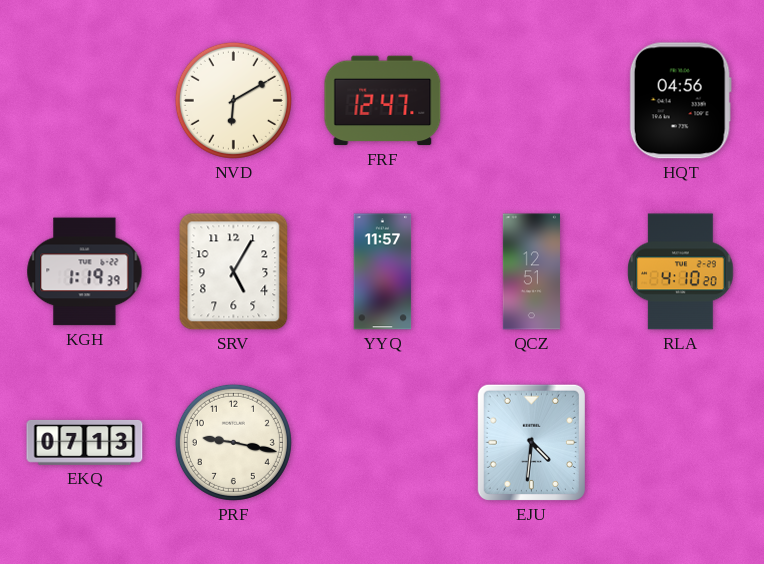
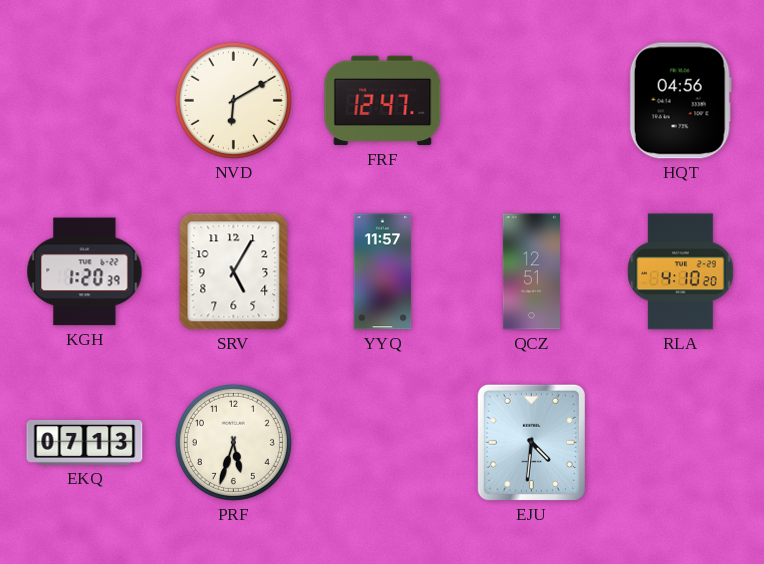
KGH: 1:19 -> 1:20 (85, 272)
PRF: 9:17 -> 5:33 (233, 442)
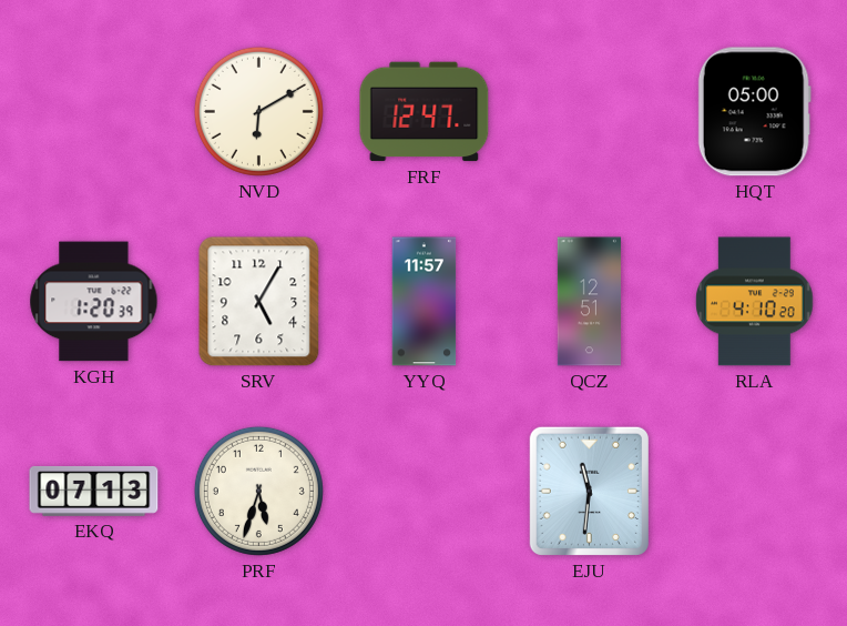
HQT: 04:56 -> 05:00 (754, 112)
EJU: 4:31 -> 11:31 (589, 491)
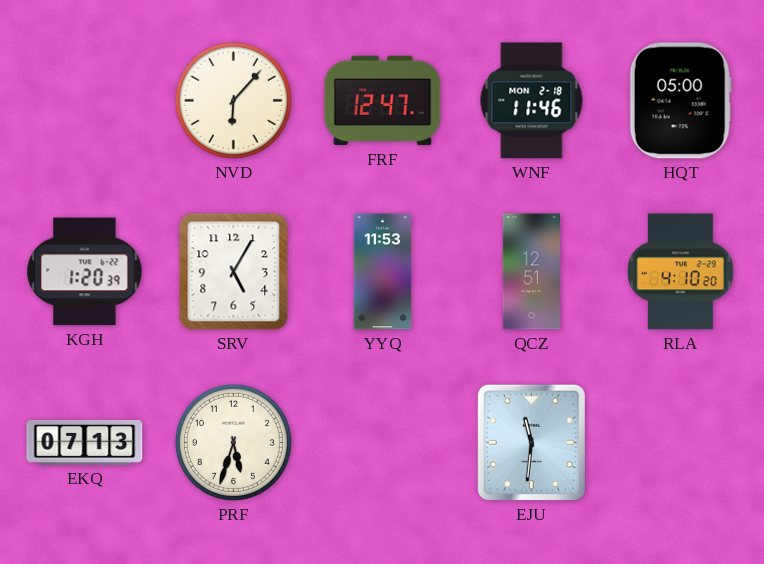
NVD: 6:10 -> 6:07 (233, 100)
WNF: none -> 11:46 (532, 101)
YYQ: 11:57 -> 11:53 (383, 272)
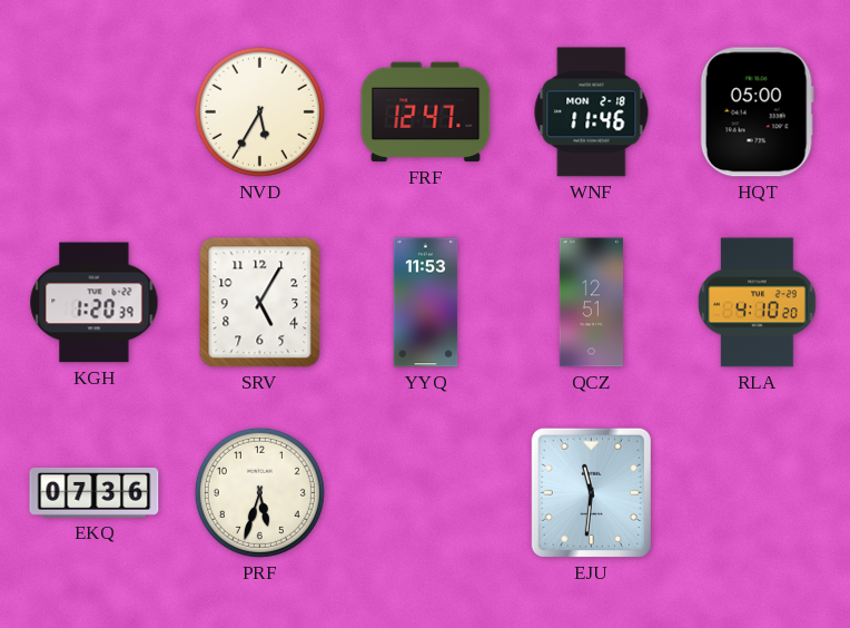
NVD: 6:07 -> 5:35 (259, 111)
EKQ: 07:13 -> 07:36 (95, 492)
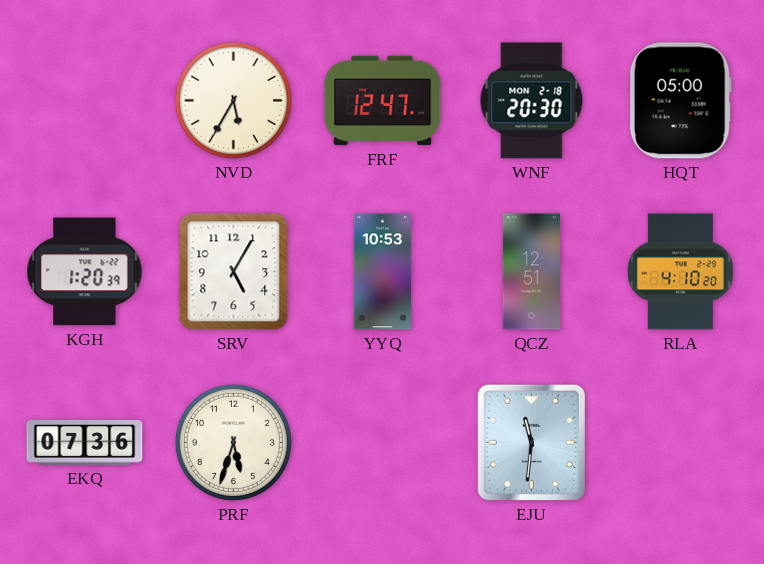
WNF: 11:46 -> 20:30 (532, 101)
YYQ: 11:53 -> 10:53 (383, 272)
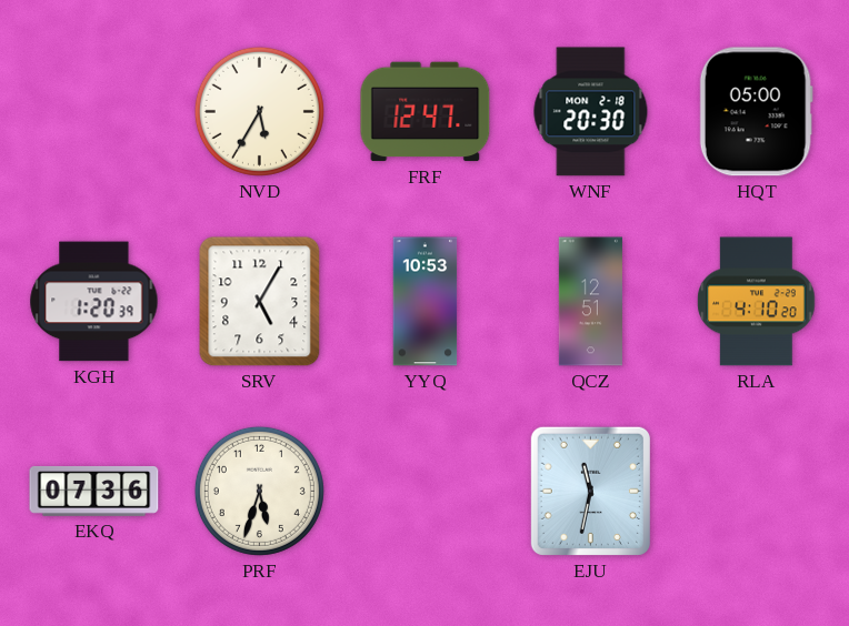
EJU: 11:31 -> 11:32 (590, 491)
